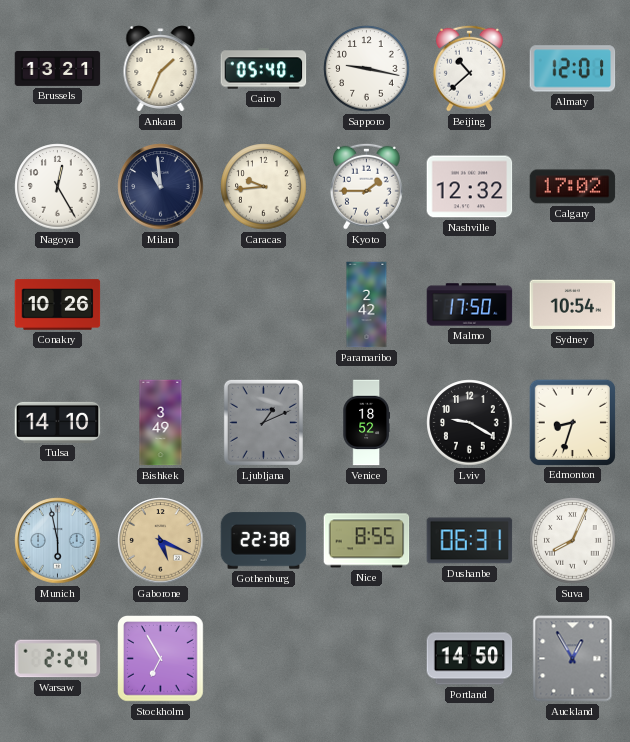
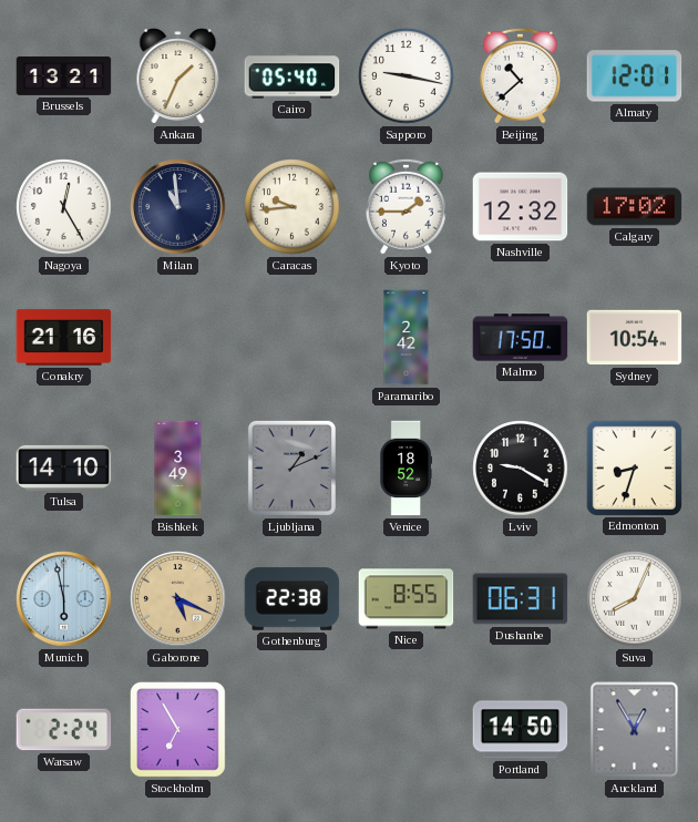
Conakry: 10:26 -> 21:16 (64, 338)
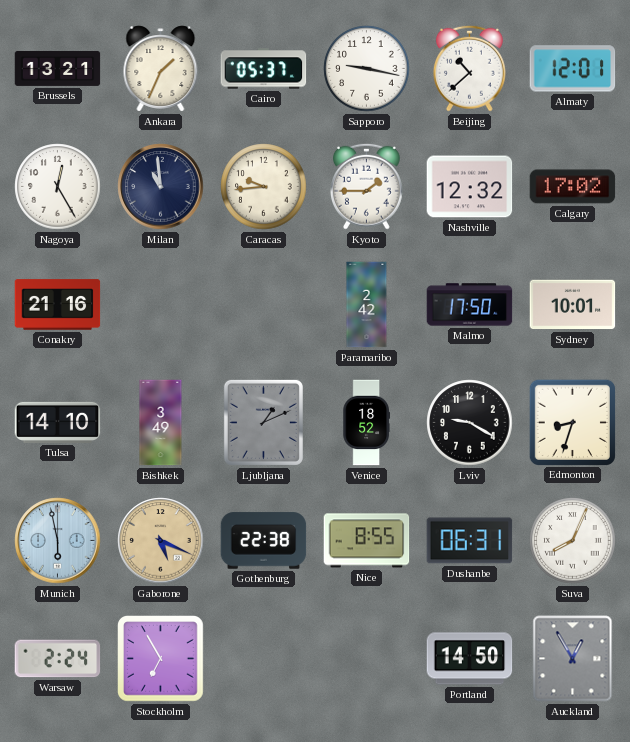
Cairo: 05:40 -> 05:37 (264, 69)
Sydney: 10:54 -> 10:01 (573, 305)
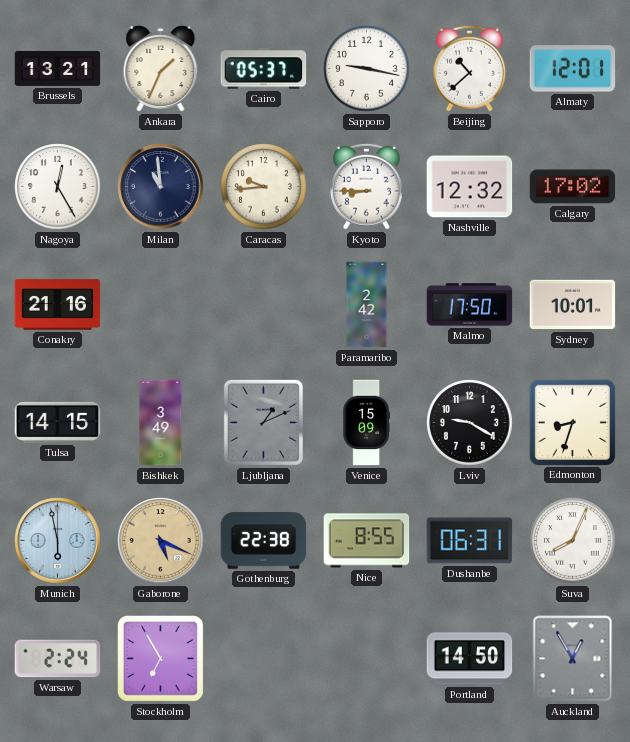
Kyoto: 1:45 -> 8:45 (366, 186)
Tulsa: 14:10 -> 14:15 (58, 422)
Venice: 18:52 -> 15:09 (366, 423)
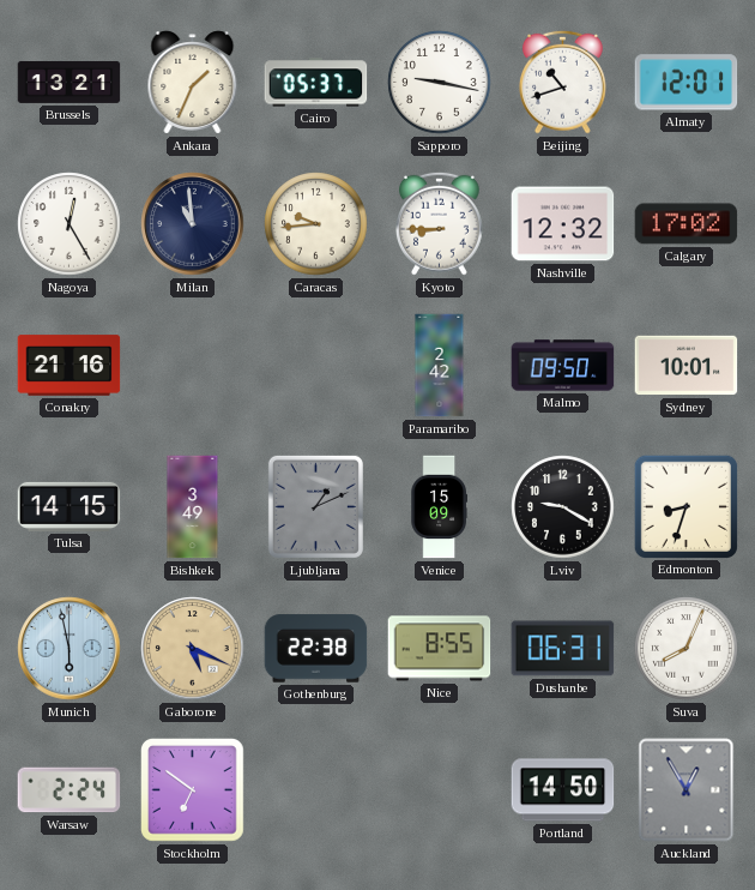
Beijing: 10:38 -> 10:42 (562, 82)
Malmo: 17:50 -> 09:50 (563, 366)
Stockholm: 6:55 -> 6:51 (193, 790)
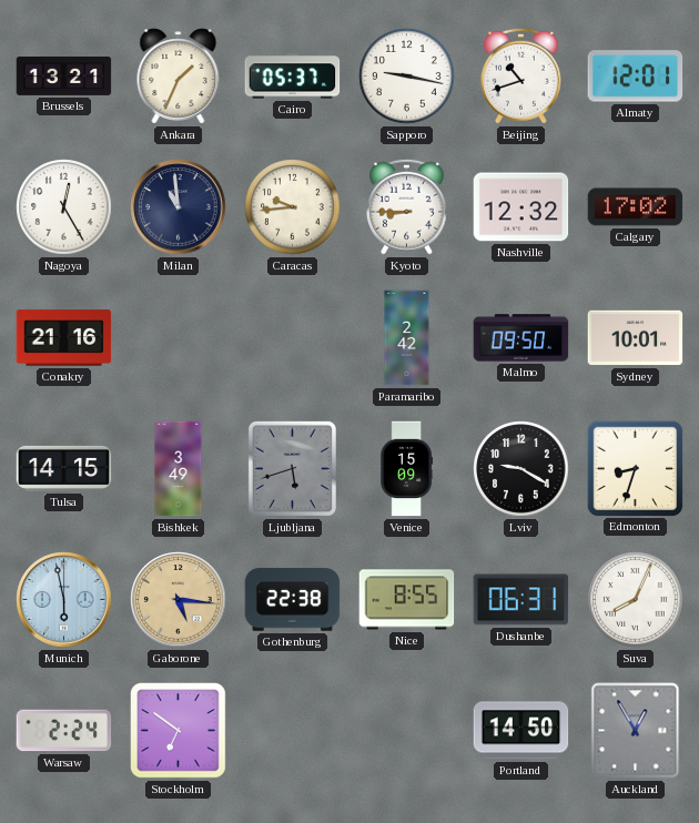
Ljubljana: 1:11 -> 5:42 (292, 468)
Gaborone: 5:19 -> 5:16 (179, 600)
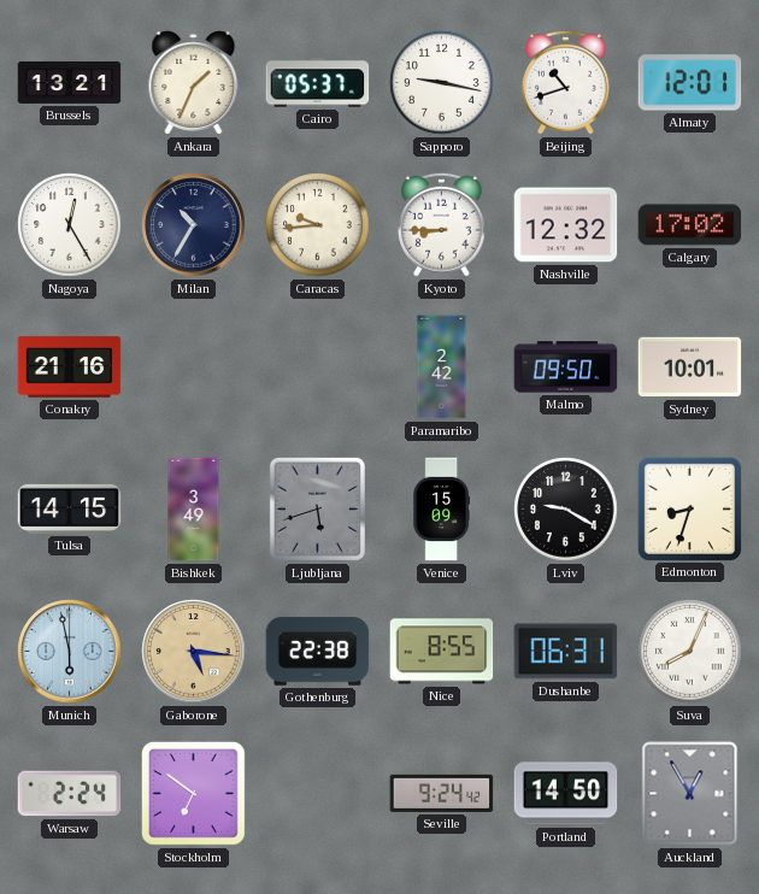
Milan: 10:59 -> 10:35 (194, 225)
Seville: none -> 9:24 (442, 793)
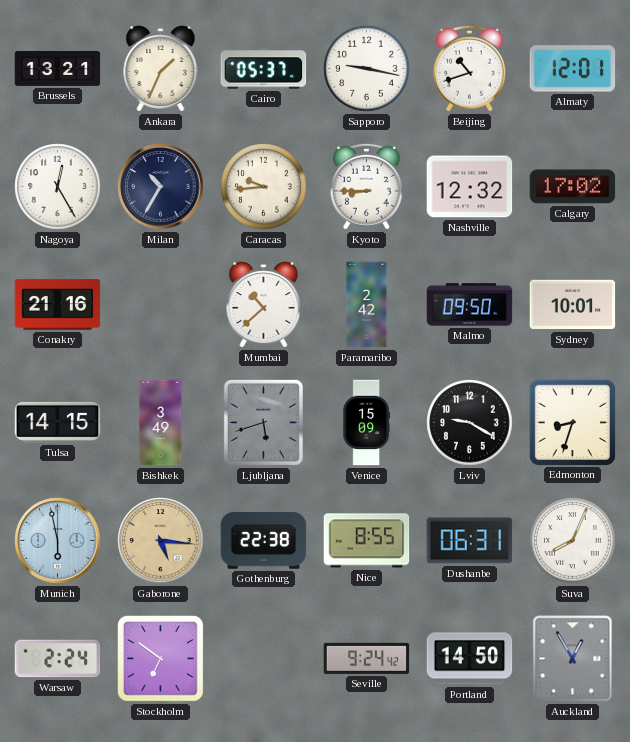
Mumbai: none -> 10:38 (264, 305)
